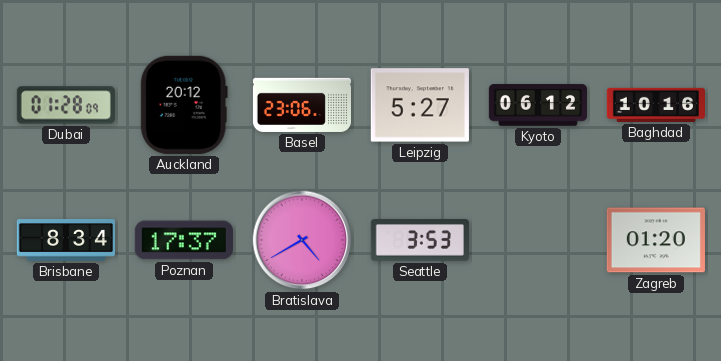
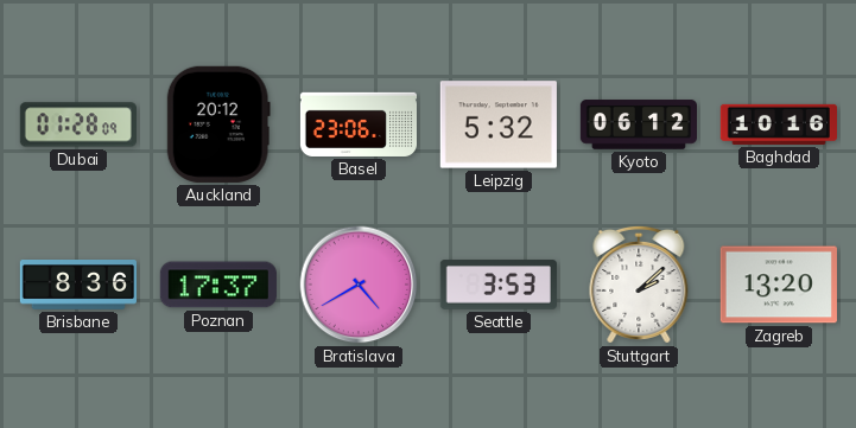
Leipzig: 5:27 -> 5:32 (499, 124)
Brisbane: 8:34 -> 8:36 (77, 286)
Stuttgart: none -> 2:08 (639, 285)
Zagreb: 01:20 -> 13:20 (779, 285)
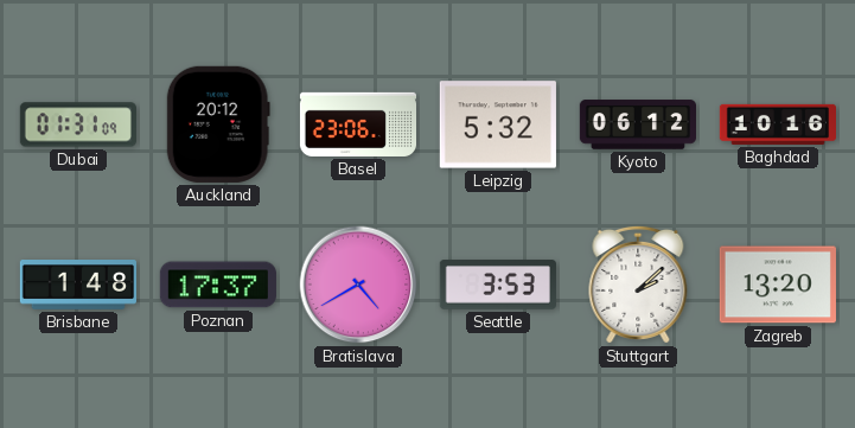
Dubai: 01:28 -> 01:31 (78, 124)
Brisbane: 8:36 -> 1:48 (77, 286)
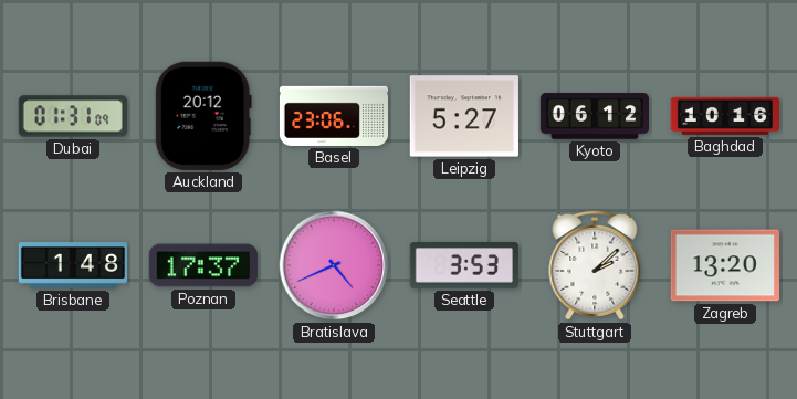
Leipzig: 5:32 -> 5:27 (464, 116)
Bratislava: 4:40 -> 4:41 (334, 265)
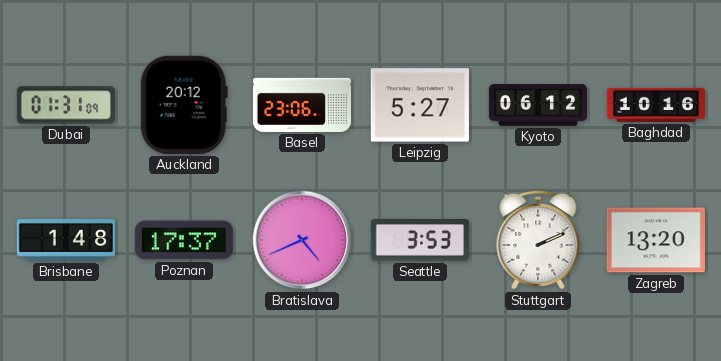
Stuttgart: 2:08 -> 2:11 (538, 240)
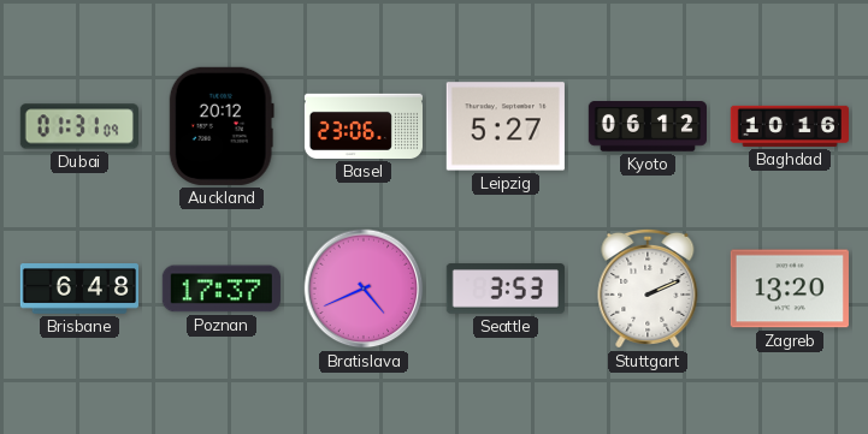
Brisbane: 1:48 -> 6:48 (78, 290)
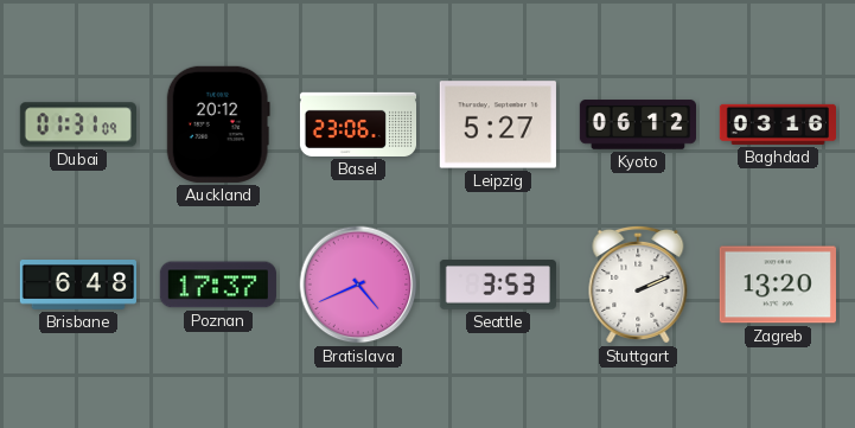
Baghdad: 10:16 -> 03:16 (777, 124)
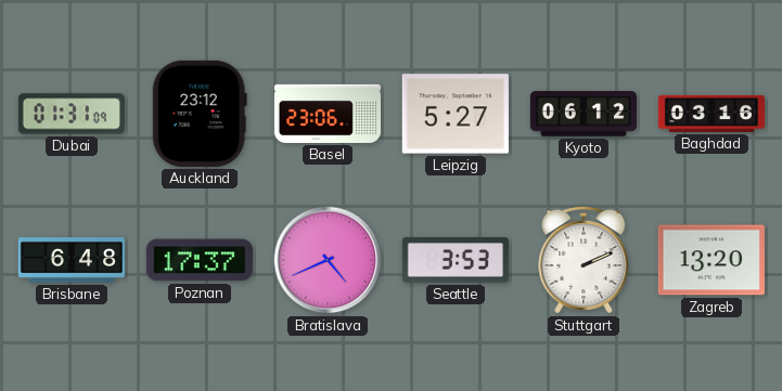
Auckland: 20:12 -> 23:12 (200, 114)
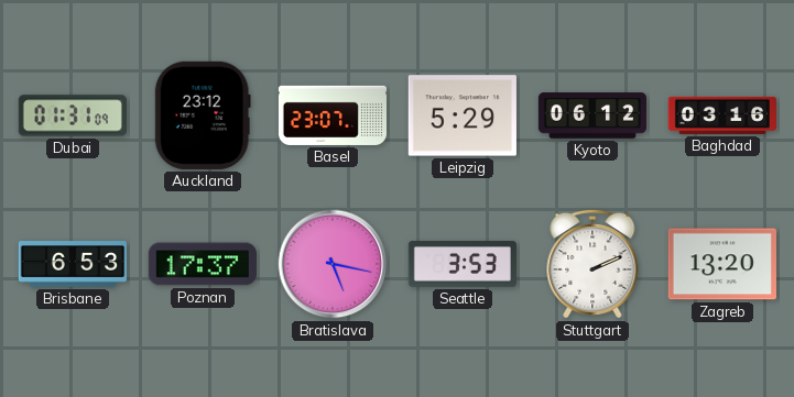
Basel: 23:06 -> 23:07 (331, 115)
Leipzig: 5:27 -> 5:29 (463, 115)
Brisbane: 6:48 -> 6:53 (72, 265)
Bratislava: 4:41 -> 5:17 (333, 264)
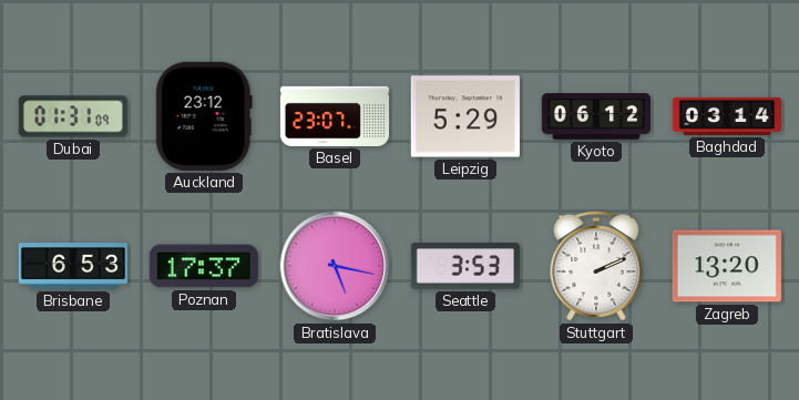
Baghdad: 03:16 -> 03:14 (726, 116)
